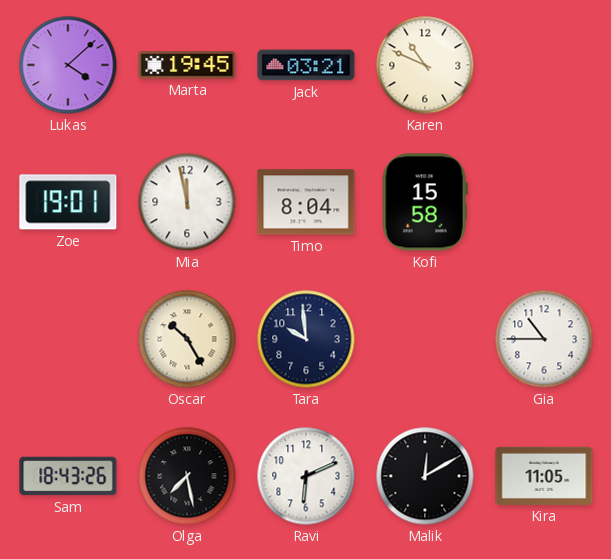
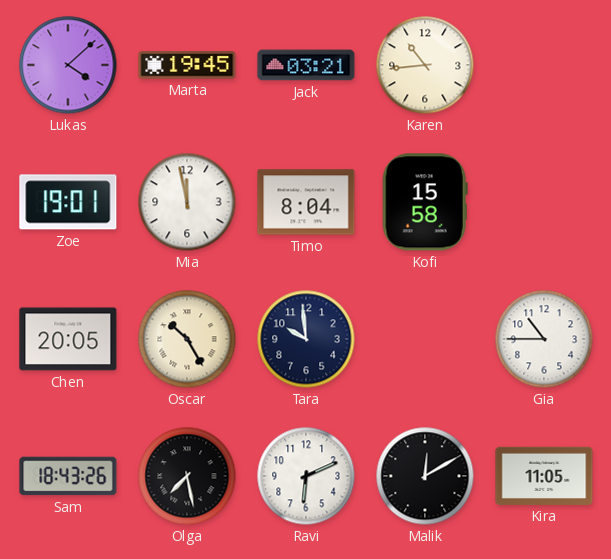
Karen: 10:49 -> 10:44 (425, 65)
Chen: none -> 20:05 (68, 339)
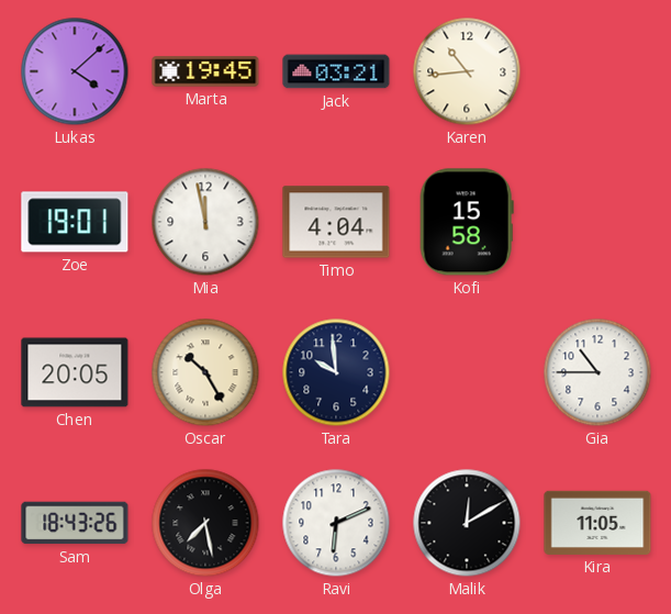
Timo: 8:04 -> 4:04 (336, 222)
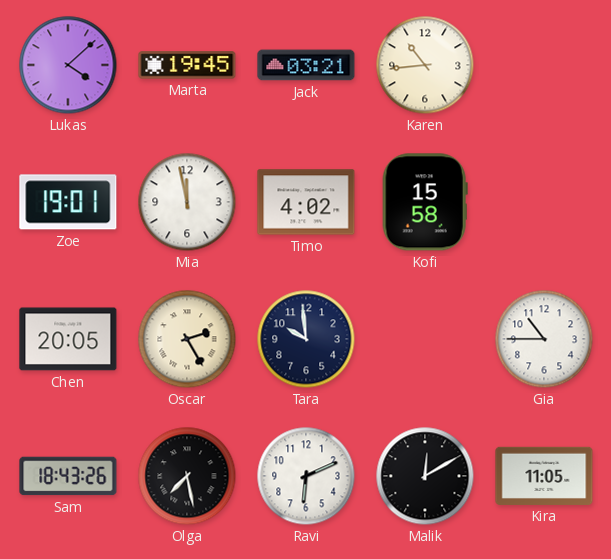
Timo: 4:04 -> 4:02 (306, 202)
Oscar: 10:25 -> 2:25 (187, 339)
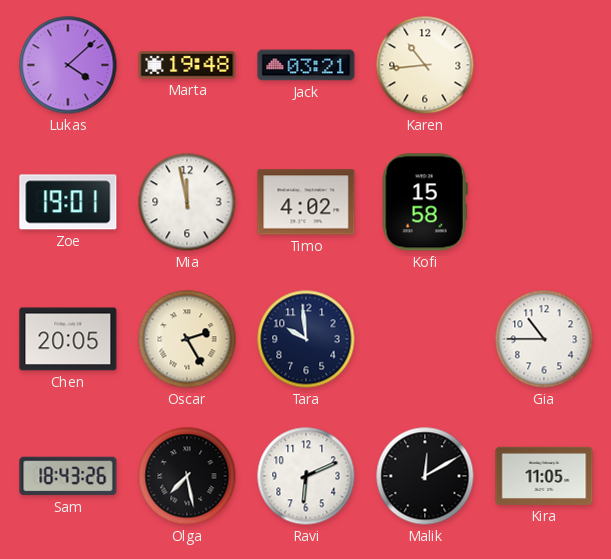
Marta: 19:45 -> 19:48 (187, 65)
